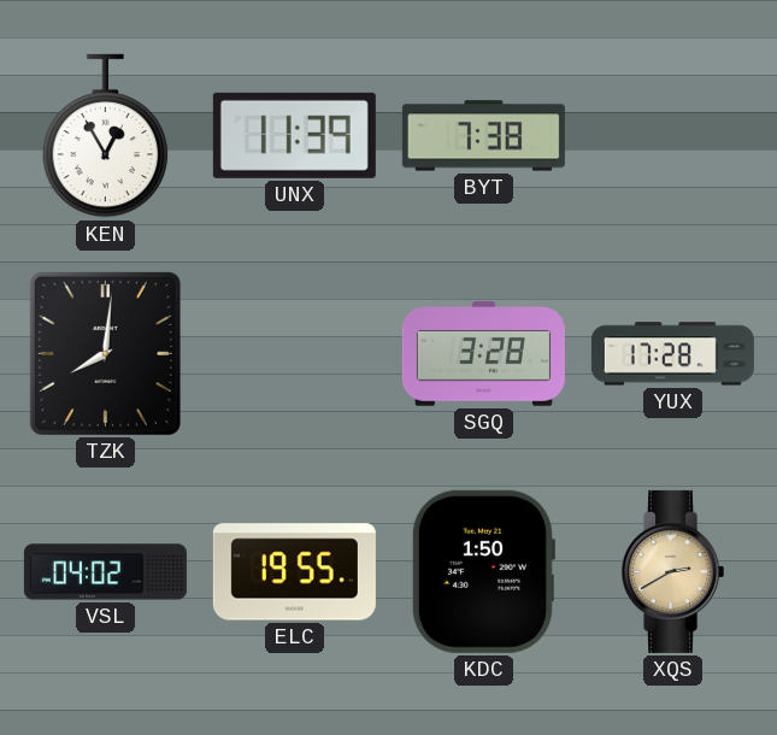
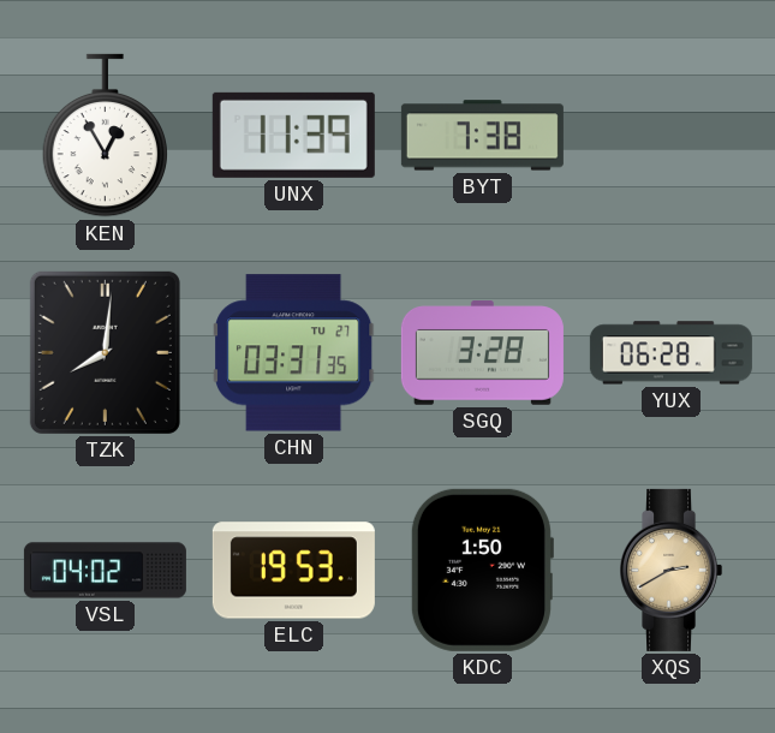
CHN: none -> 03:31 (294, 353)
YUX: 17:28 -> 06:28 (670, 353)
ELC: 19:55 -> 19:53 (293, 571)
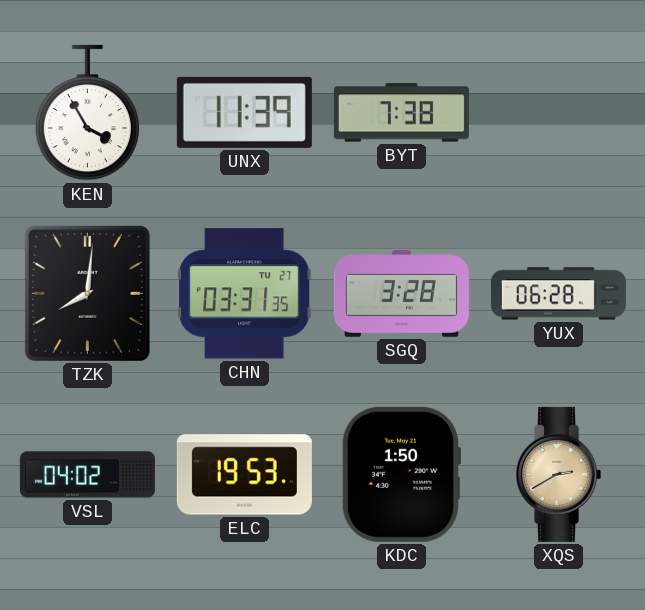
KEN: 12:55 -> 3:55 (87, 113)
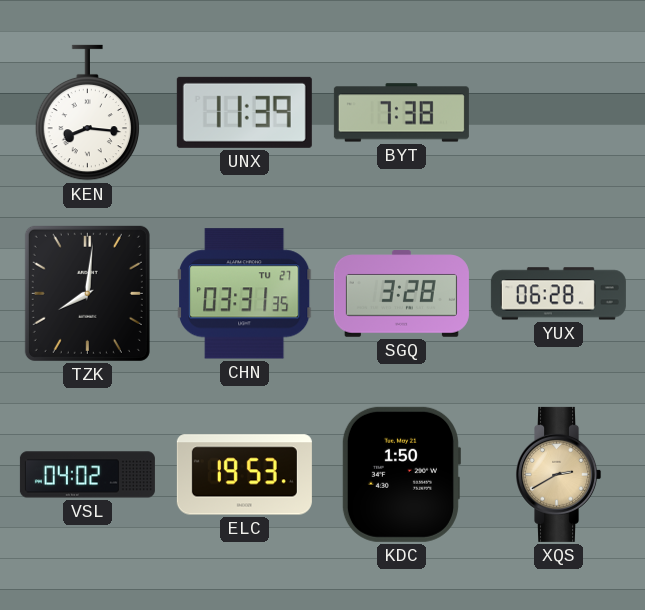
KEN: 3:55 -> 8:16 (87, 113)
